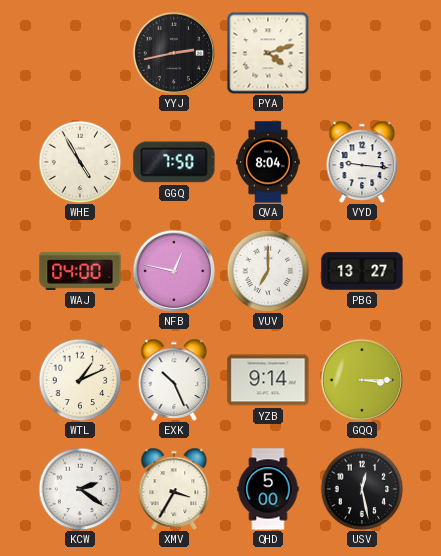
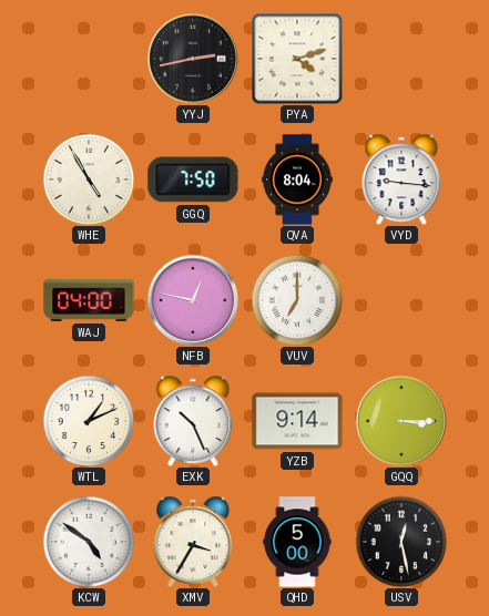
PBG: 13:27 -> none (362, 271)
KCW: 2:21 -> 4:51 (89, 542)
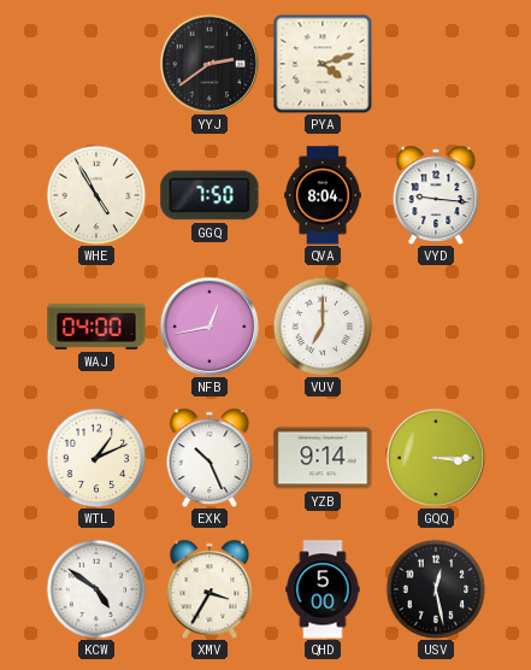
YYJ: 2:43 -> 2:39 (210, 64)
NFB: 12:47 -> 12:43 (210, 327)
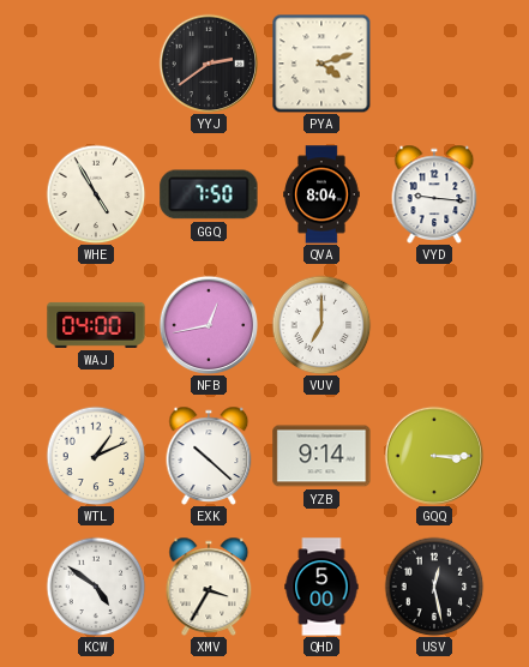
EXK: 10:26 -> 10:22 (209, 456)
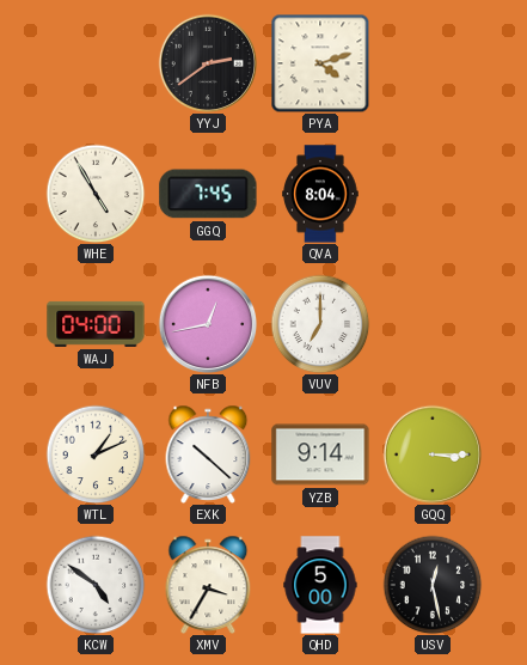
GGQ: 7:50 -> 7:45 (208, 194)
VYD: 9:16 -> none (434, 194)
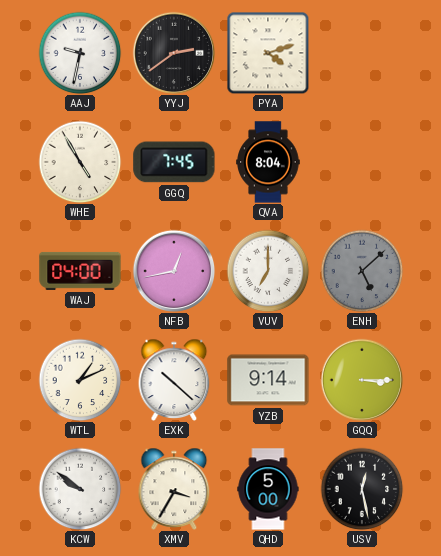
AAJ: none -> 9:32 (80, 53)
ENH: none -> 5:08 (362, 271)
KCW: 4:51 -> 9:51 (80, 489)
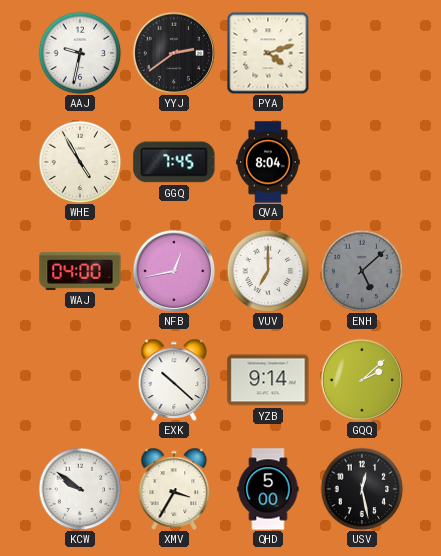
WTL: 1:11 -> none (80, 380)
GQQ: 3:15 -> 2:08 (362, 380)
